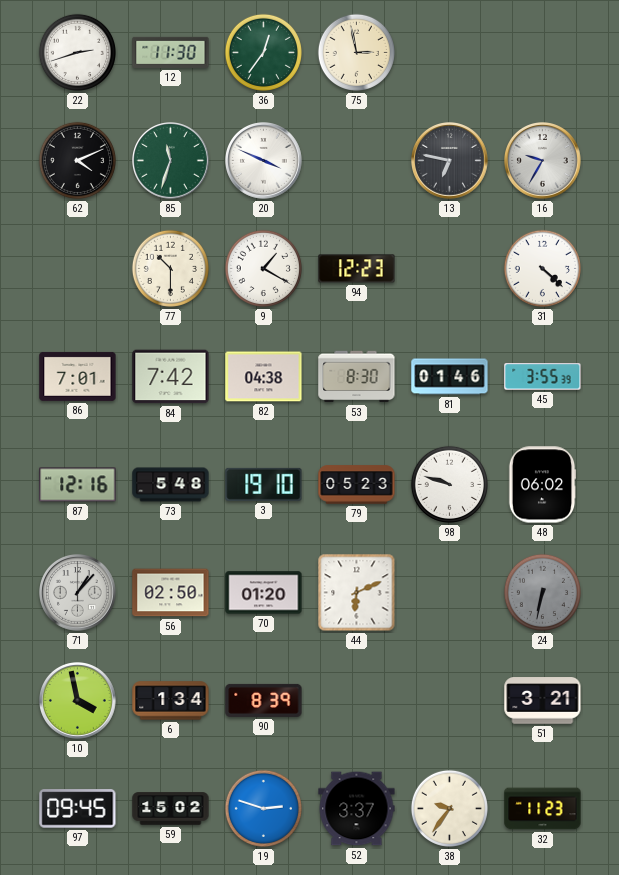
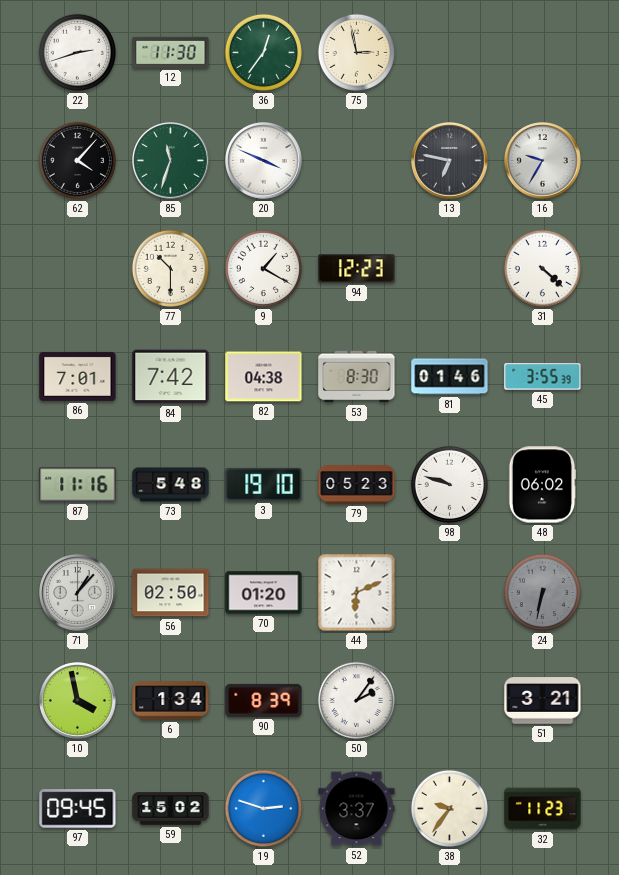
62: 4:11 -> 4:07 (77, 160)
87: 12:16 -> 11:16 (78, 485)
50: none -> 2:06 (356, 700)
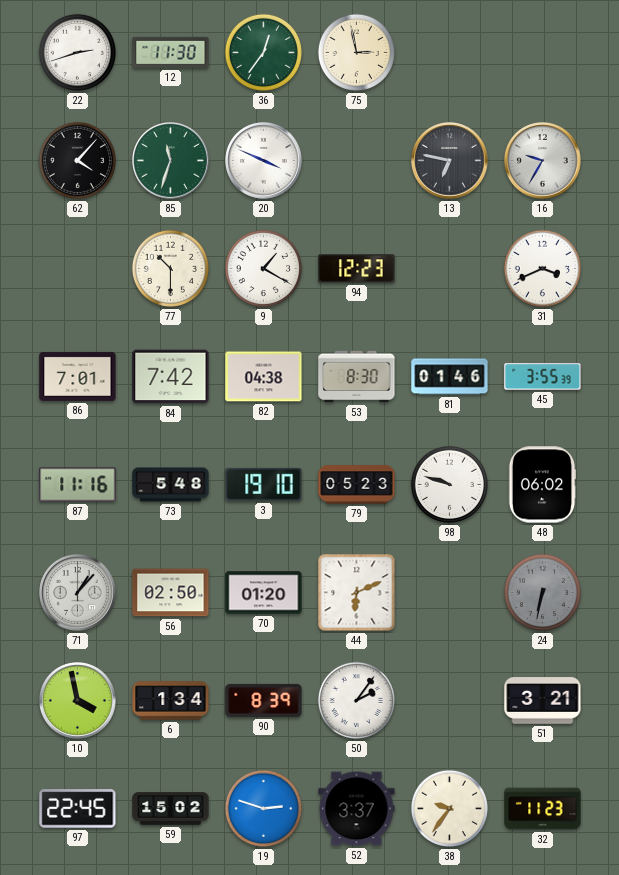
31: 4:22 -> 3:41 (542, 268)
97: 09:45 -> 22:45 (78, 809)
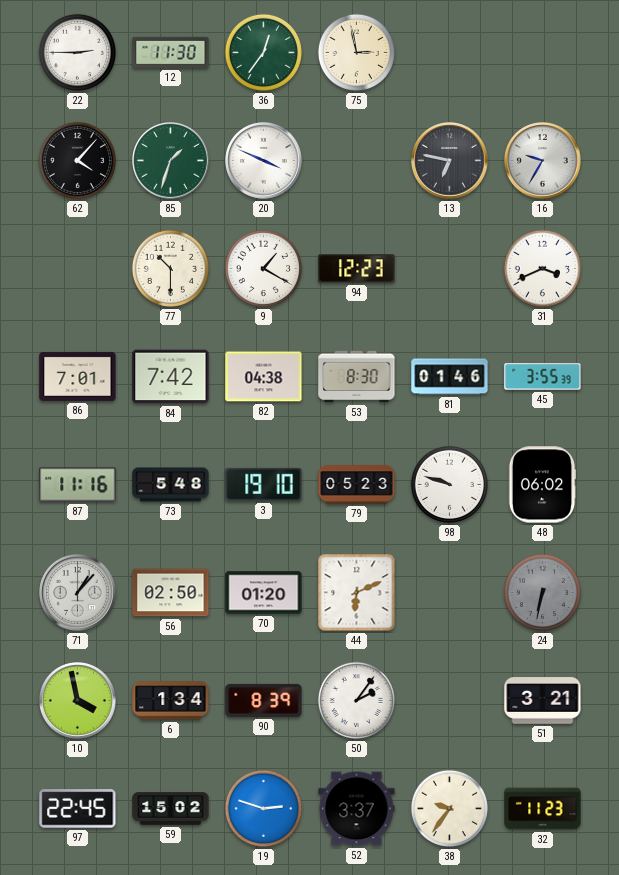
22: 2:42 -> 2:45 (77, 52)
85: 11:33 -> 1:33 (171, 161)
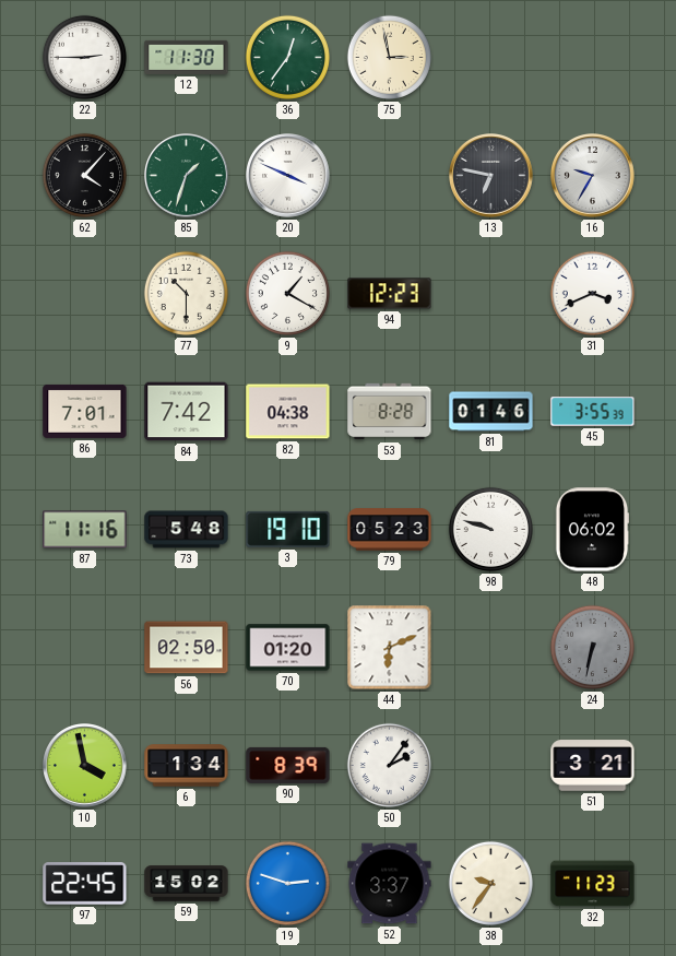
53: 8:30 -> 8:28 (390, 412)
71: 1:07 -> none (78, 593)
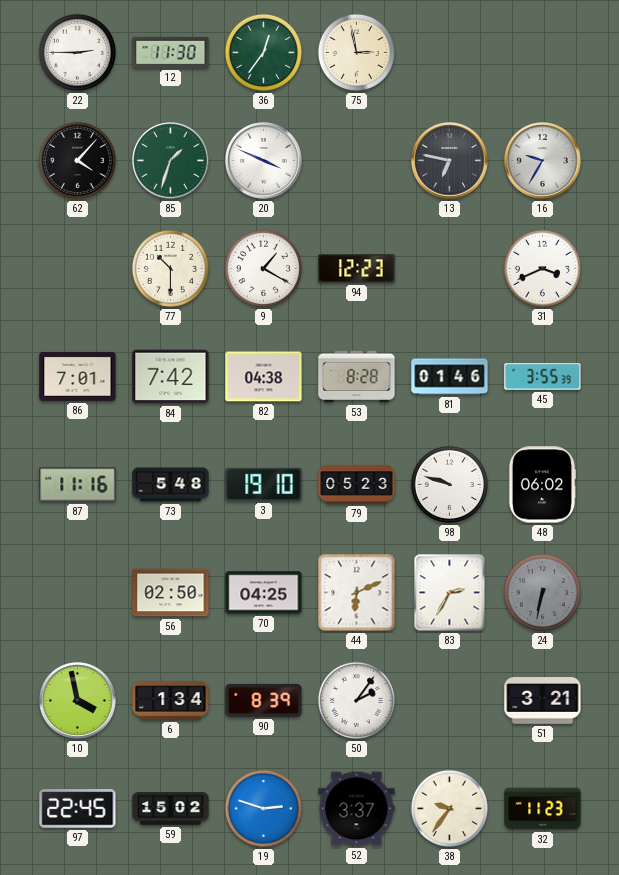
70: 01:20 -> 04:25 (264, 593)
83: none -> 2:35 (450, 593)
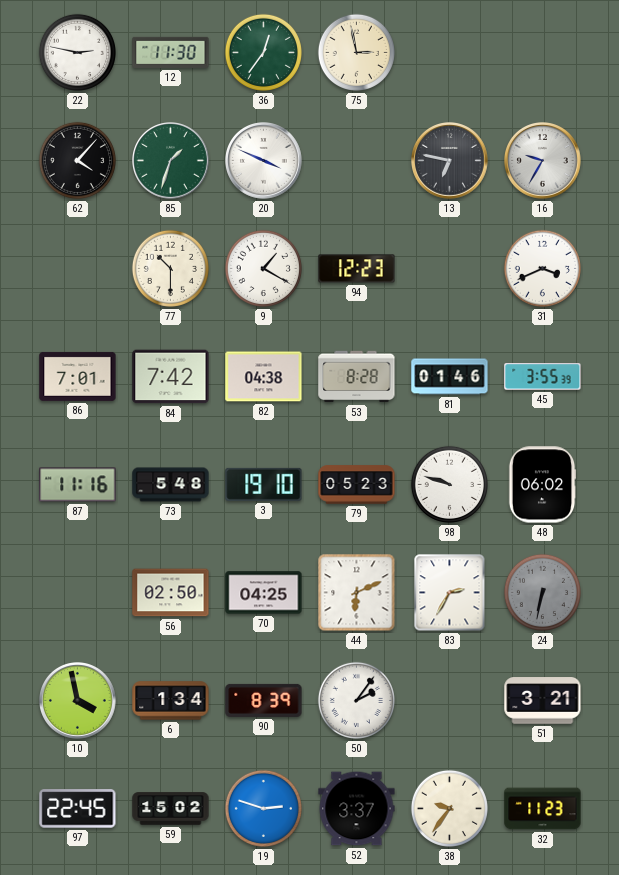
22: 2:45 -> 2:47 (77, 52)
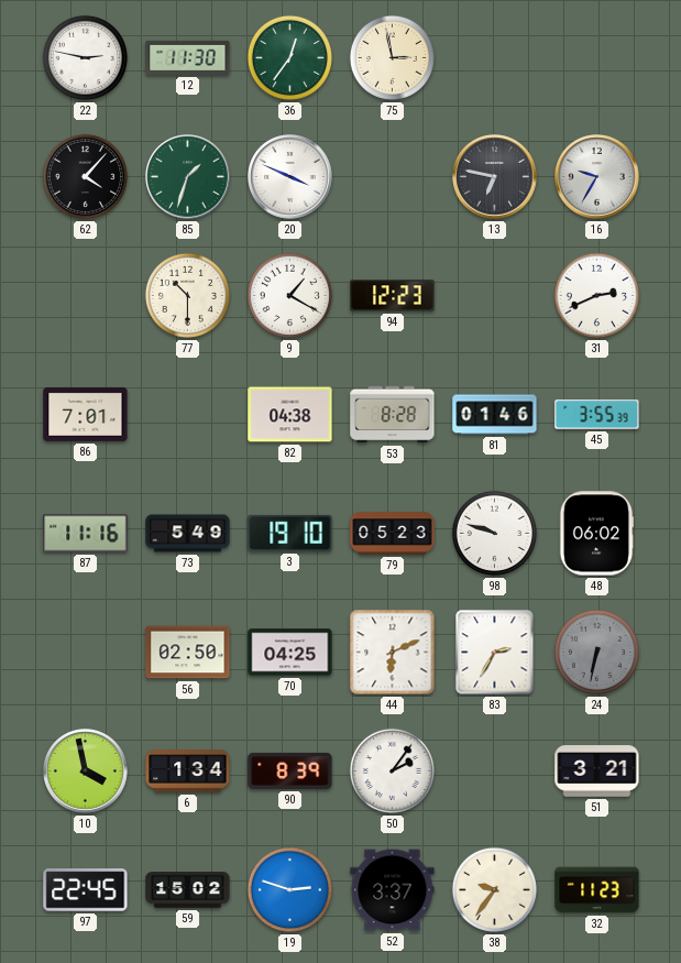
31: 3:41 -> 2:41 (596, 295)
84: 7:42 -> none (171, 377)
73: 5:48 -> 5:49 (188, 534)
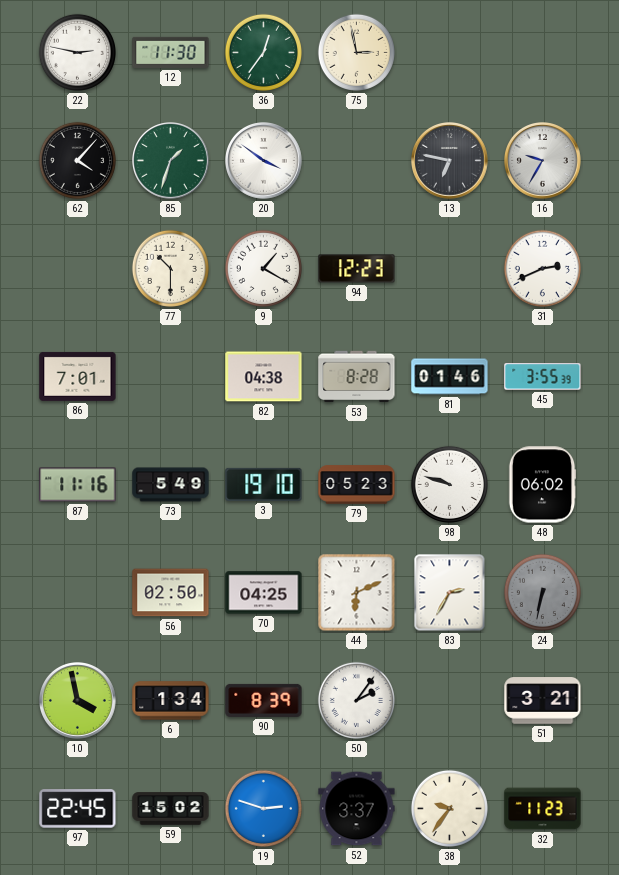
20: 3:49 -> 3:51 (264, 161)
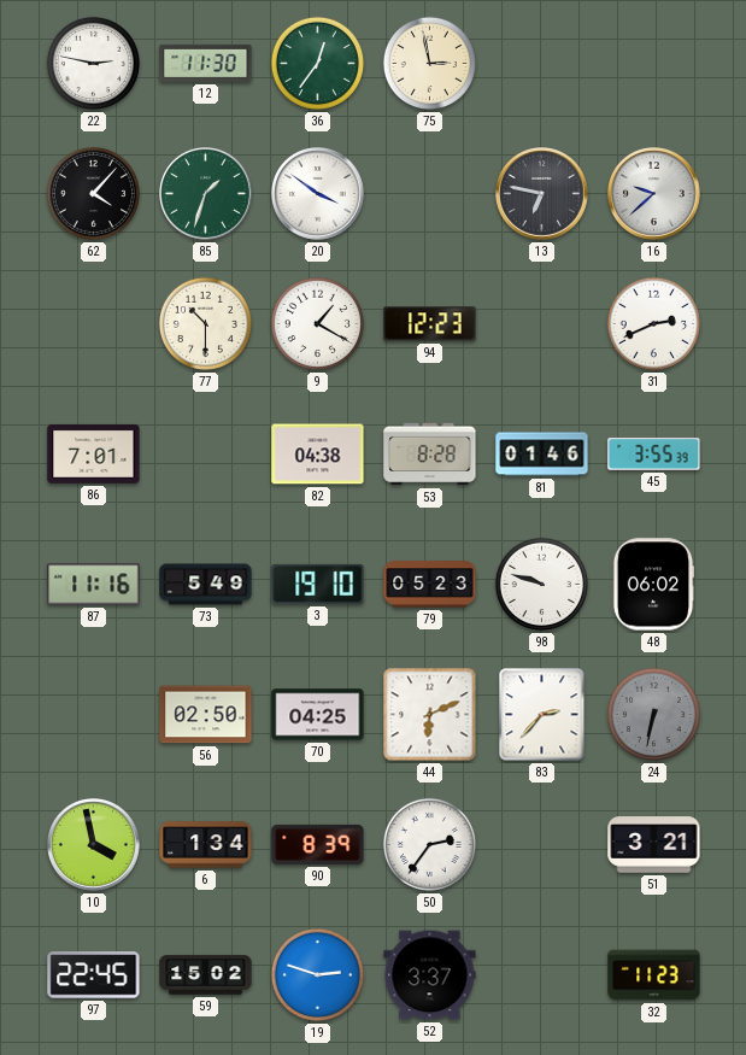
16: 9:35 -> 9:38 (654, 194)
83: 2:35 -> 2:37 (542, 715)
50: 2:06 -> 2:36 (429, 844)
38: 9:36 -> none (449, 808)
